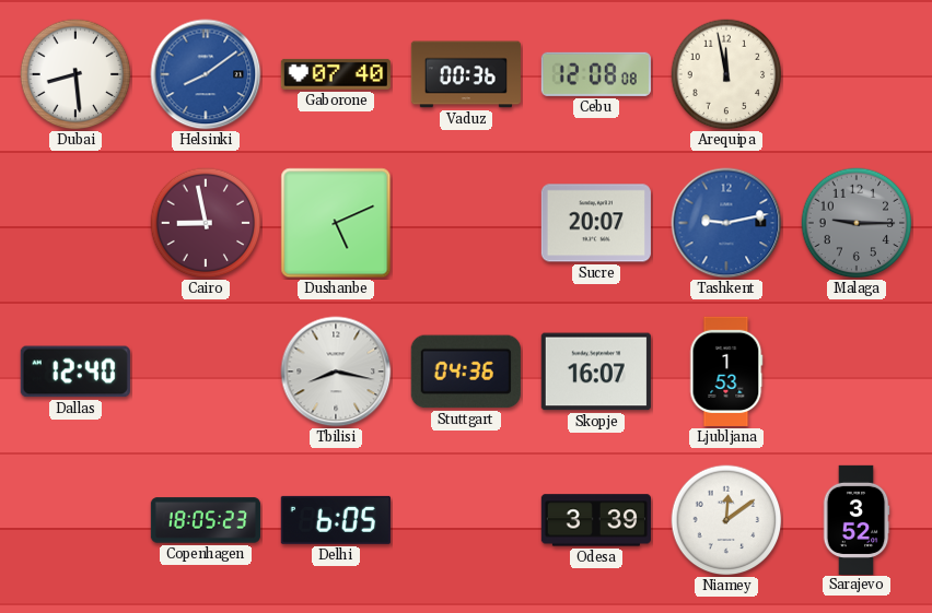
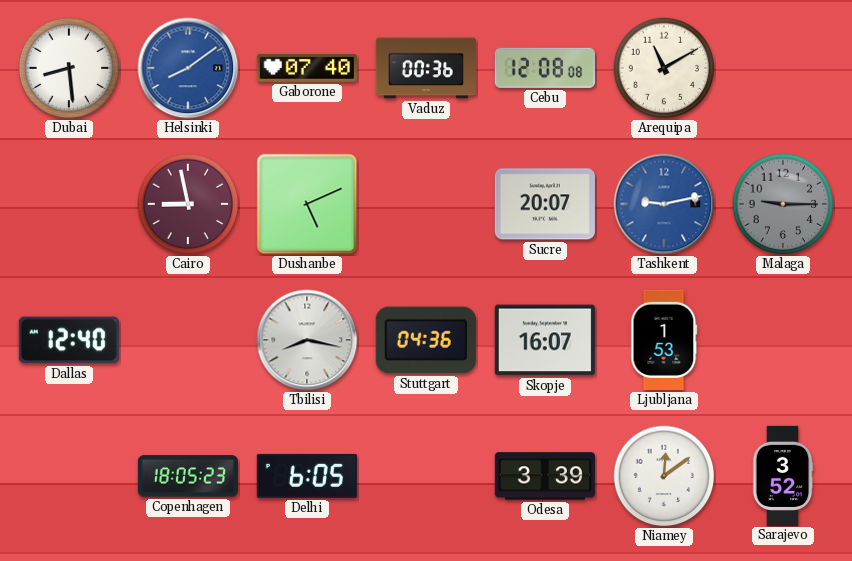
Arequipa: 11:58 -> 11:10 (664, 68)
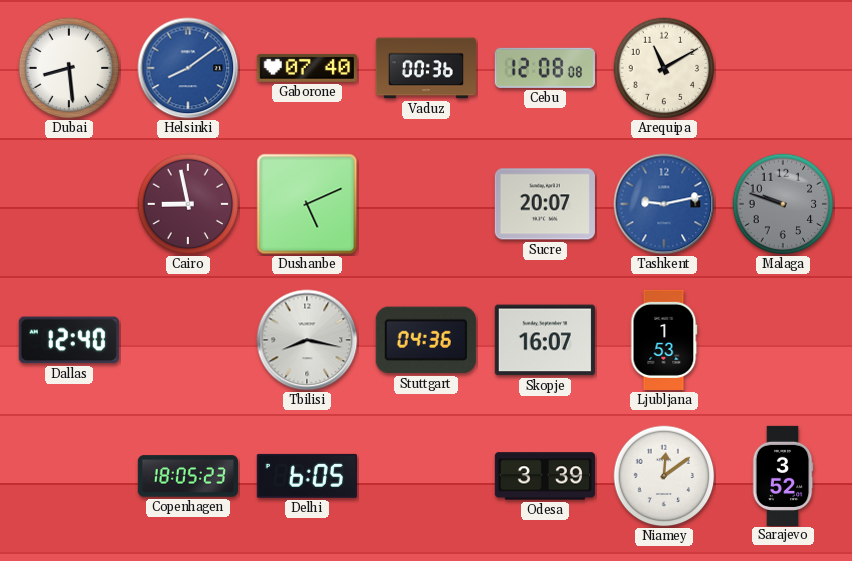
Malaga: 9:15 -> 9:48 (783, 204)
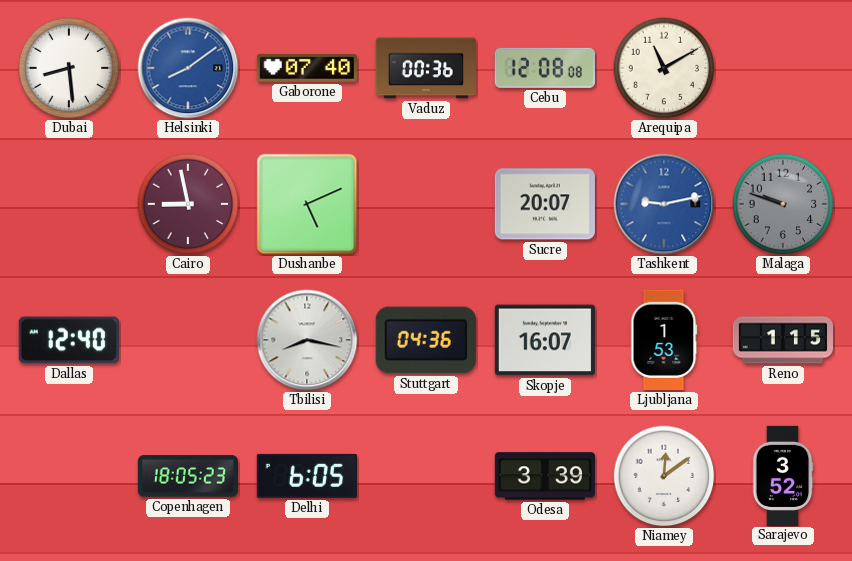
Reno: none -> 1:15 (782, 340)
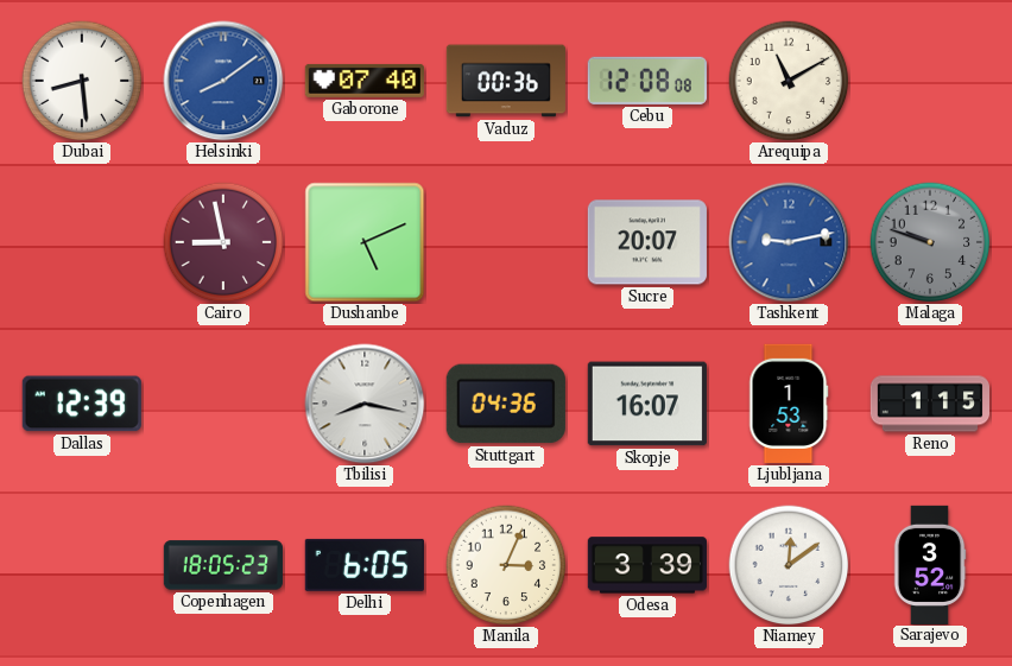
Dallas: 12:40 -> 12:39 (82, 404)
Manila: none -> 3:04 (506, 565)
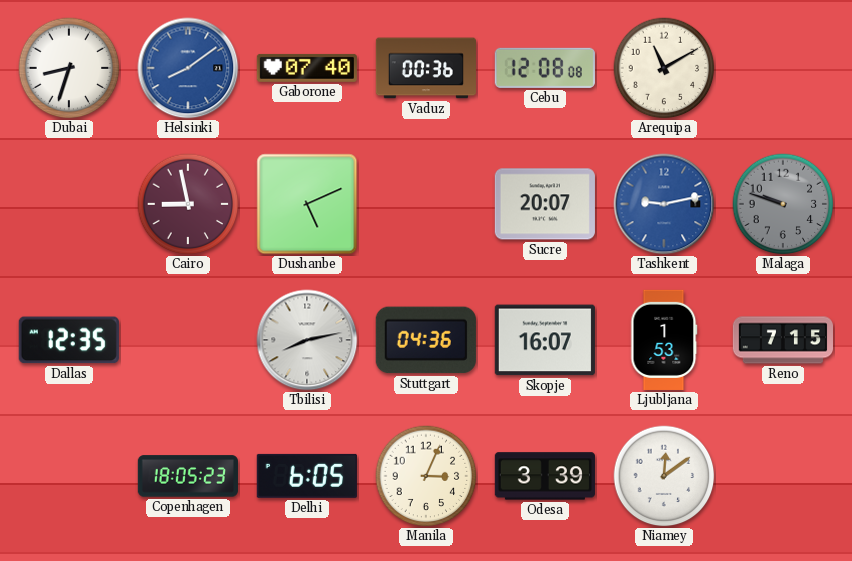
Dubai: 8:29 -> 8:33 (69, 68)
Dallas: 12:39 -> 12:35 (69, 340)
Tbilisi: 8:17 -> 8:13 (307, 340)
Reno: 1:15 -> 7:15 (782, 340)
Sarajevo: 3:52 -> none (930, 564)
